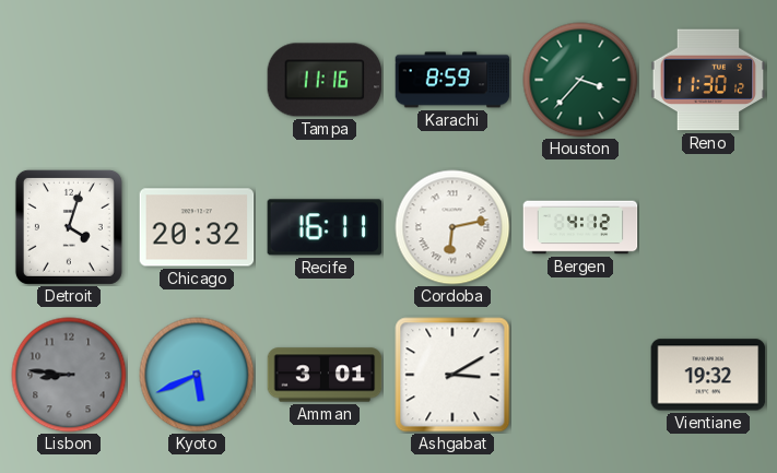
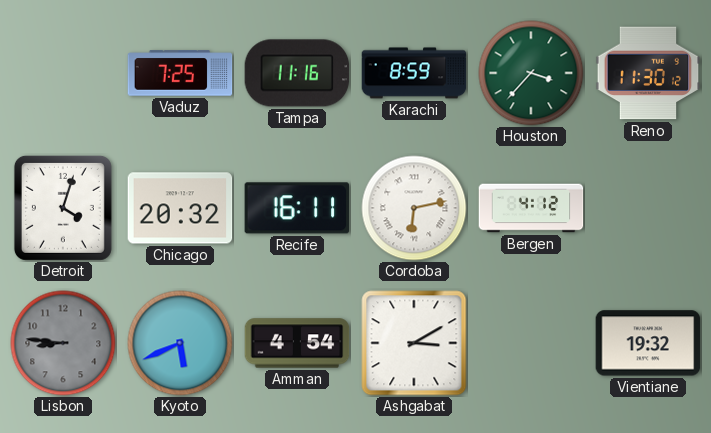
Vaduz: none -> 7:25 (180, 73)
Amman: 3:01 -> 4:54 (297, 343)
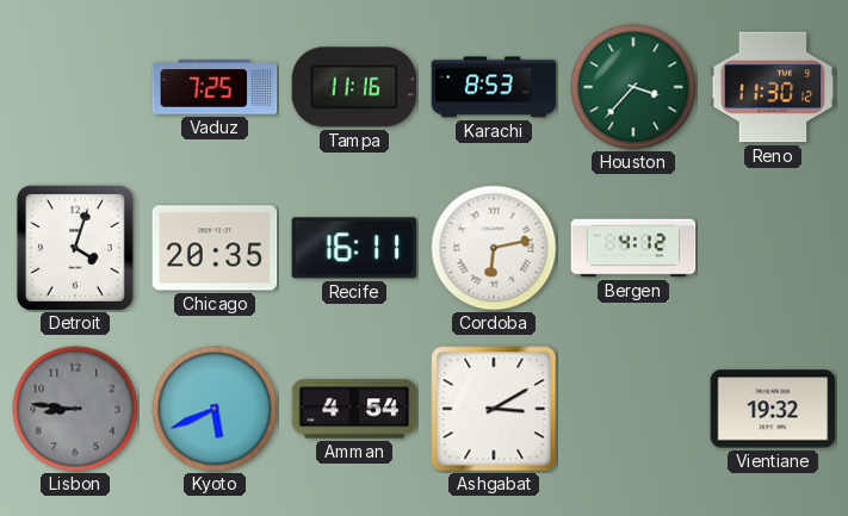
Karachi: 8:59 -> 8:53 (494, 87)
Chicago: 20:32 -> 20:35 (215, 248)
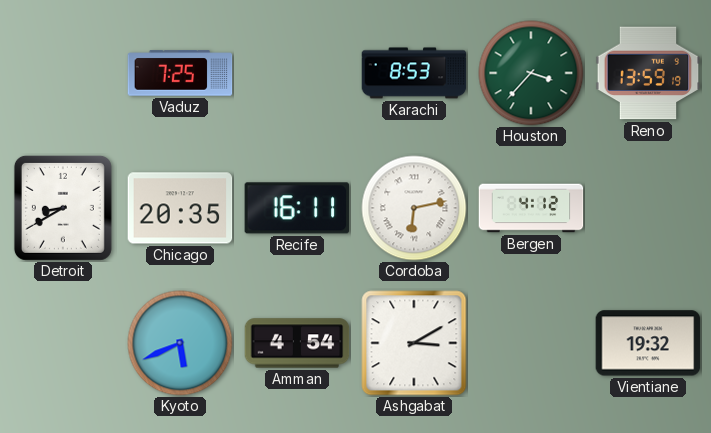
Tampa: 11:16 -> none (354, 87)
Reno: 11:30 -> 13:59 (648, 73)
Detroit: 4:03 -> 8:40 (63, 208)
Lisbon: 8:46 -> none (75, 409)
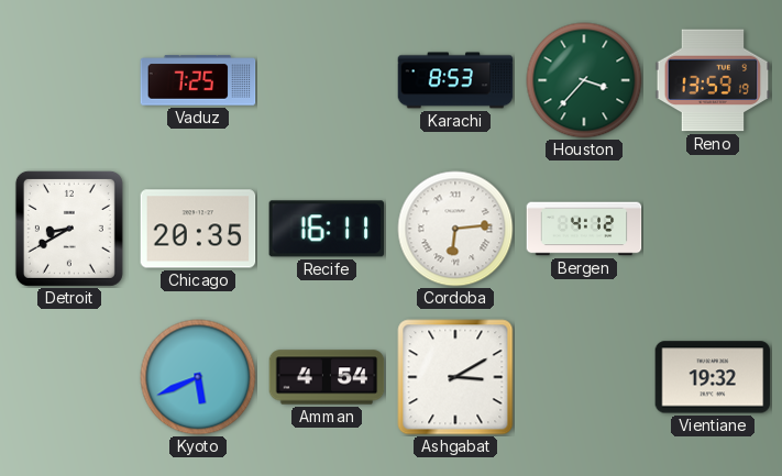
Cordoba: 6:13 -> 6:14 (455, 229)
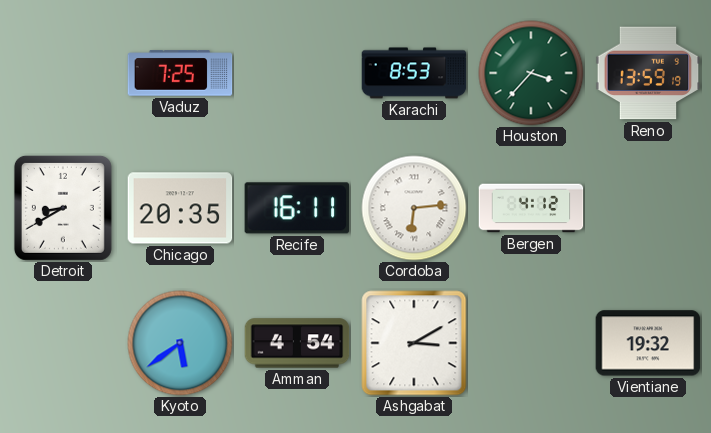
Kyoto: 5:41 -> 5:39 (180, 343)
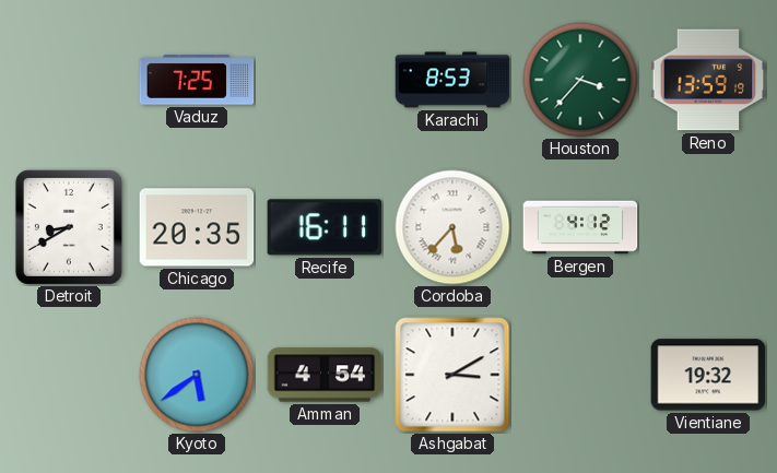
Cordoba: 6:14 -> 5:37 (452, 227)
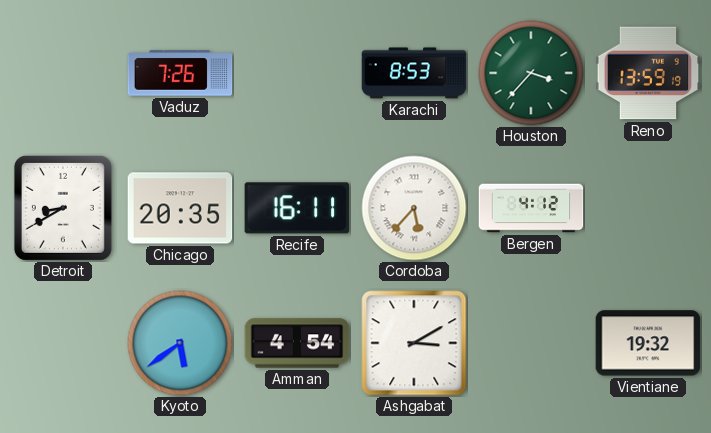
Vaduz: 7:25 -> 7:26 (180, 73)
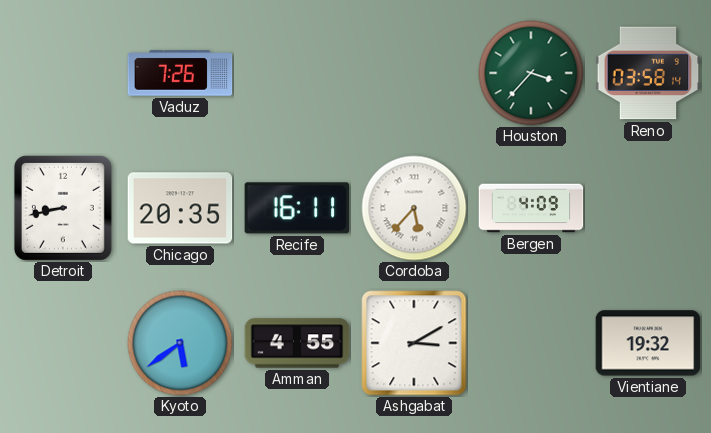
Karachi: 8:53 -> none (414, 73)
Reno: 13:59 -> 03:58 (648, 73)
Detroit: 8:40 -> 8:43 (63, 208)
Bergen: 4:12 -> 4:09 (531, 208)
Amman: 4:54 -> 4:55 (297, 343)
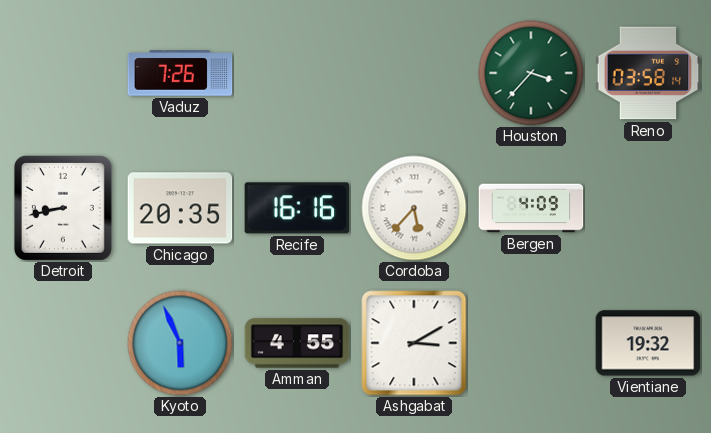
Recife: 16:11 -> 16:16 (297, 208)
Kyoto: 5:39 -> 5:56 (180, 343)
